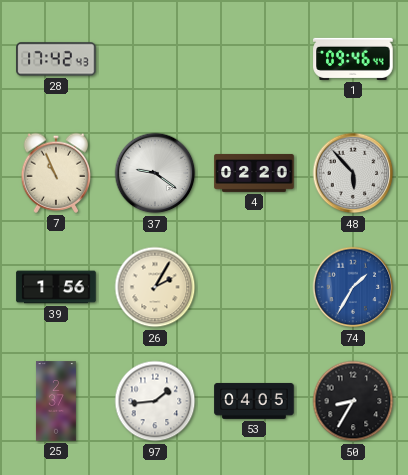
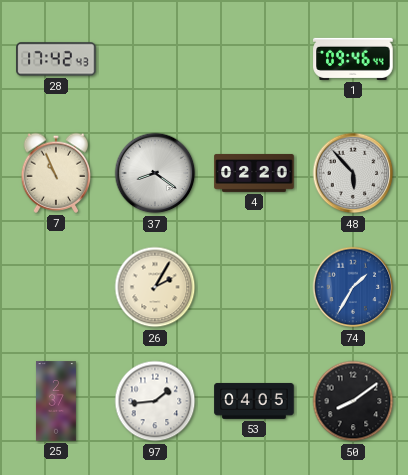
37: 9:21 -> 8:21 (155, 173)
39: 1:56 -> none (56, 287)
50: 8:35 -> 8:09 (353, 401)
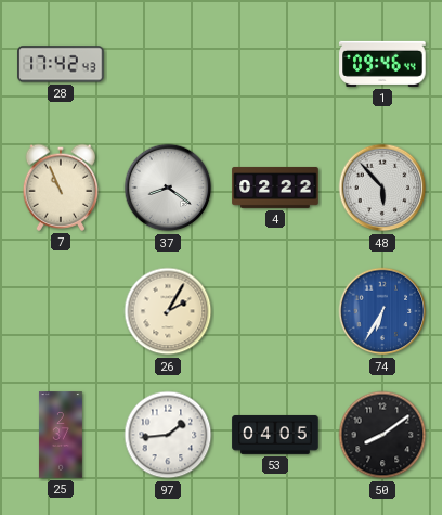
4: 02:20 -> 02:22 (275, 188)
74: 1:35 -> 6:35 (382, 311)
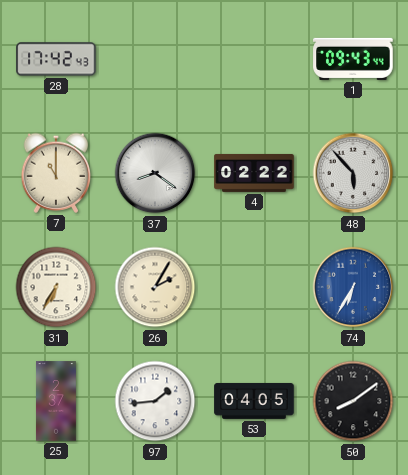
1: 09:46 -> 09:43 (353, 59)
7: 10:56 -> 11:00 (55, 173)
31: none -> 6:35 (56, 287)
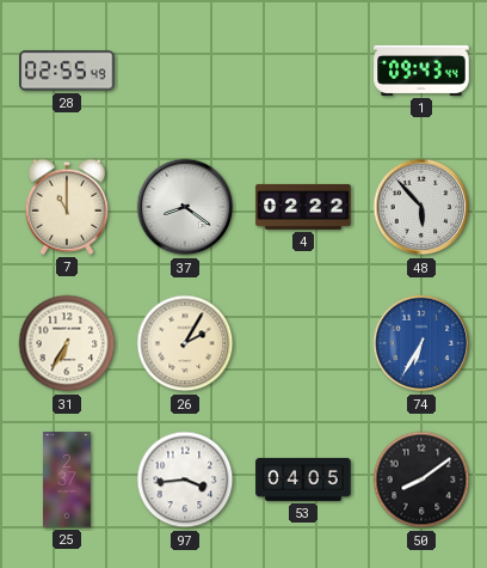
28: 17:42 -> 02:55 (67, 71)
97: 1:44 -> 3:44 (185, 480)
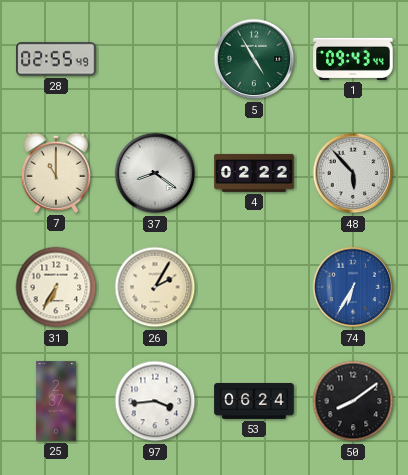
5: none -> 4:55 (254, 59)
53: 04:05 -> 06:24 (254, 401)
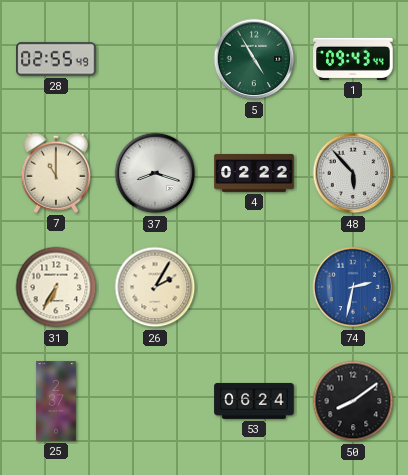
37: 8:21 -> 8:18 (155, 173)
74: 6:35 -> 2:32 (353, 287)
97: 3:44 -> none (155, 401)
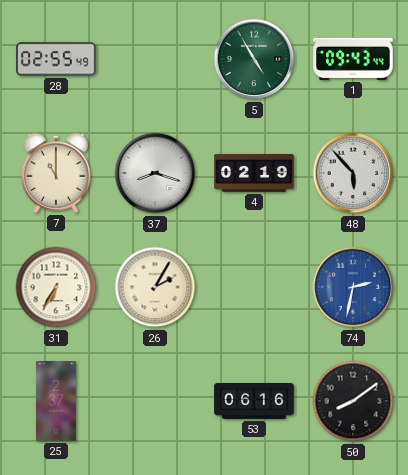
4: 02:22 -> 02:19 (254, 173)
53: 06:24 -> 06:16 (254, 401)
